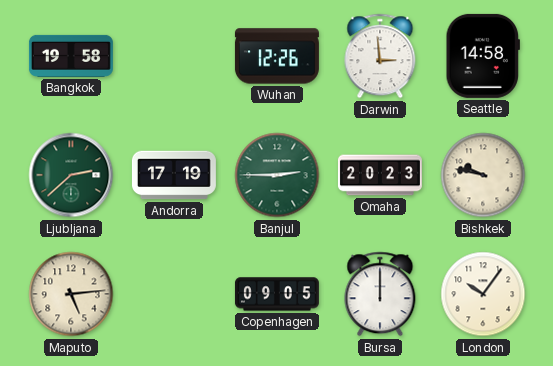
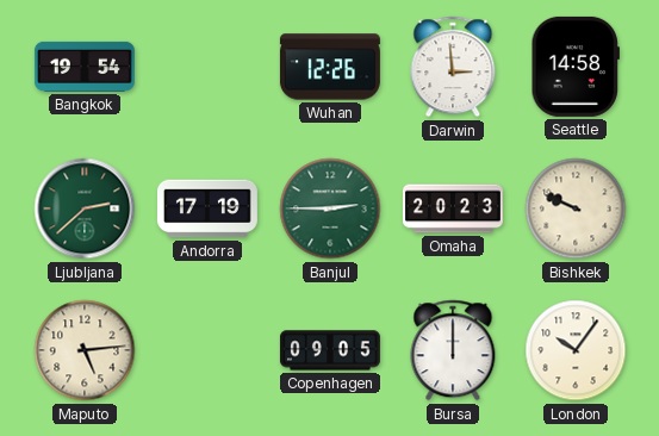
Bangkok: 19:58 -> 19:54 (85, 67)
Bishkek: 9:47 -> 9:49 (576, 208)
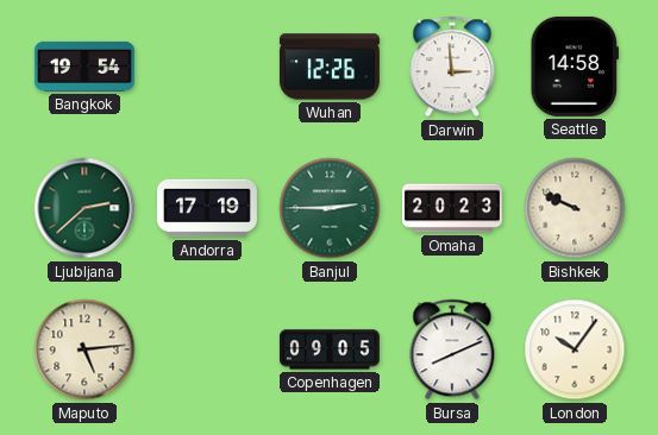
Bursa: 12:00 -> 8:11 (452, 349)
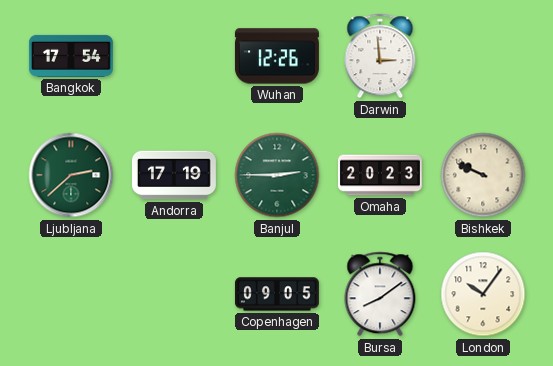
Bangkok: 19:54 -> 17:54 (71, 56)
Seattle: 14:58 -> none (574, 67)
Maputo: 5:14 -> none (84, 349)
Bursa: 8:11 -> 8:09 (380, 294)
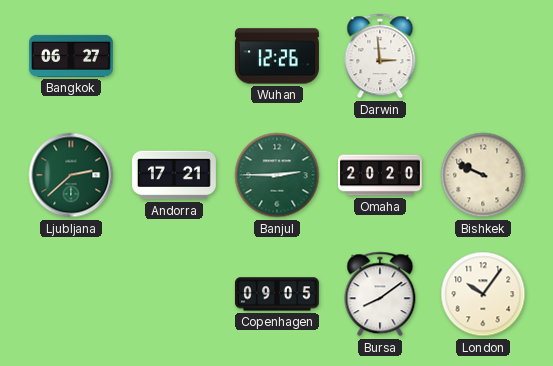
Bangkok: 17:54 -> 06:27 (71, 56)
Andorra: 17:19 -> 17:21 (174, 175)
Omaha: 20:23 -> 20:20 (380, 175)
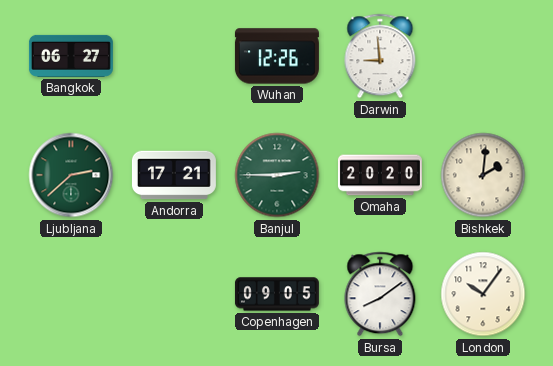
Darwin: 2:59 -> 8:59 (380, 56)
Bishkek: 9:49 -> 2:01 (483, 175)
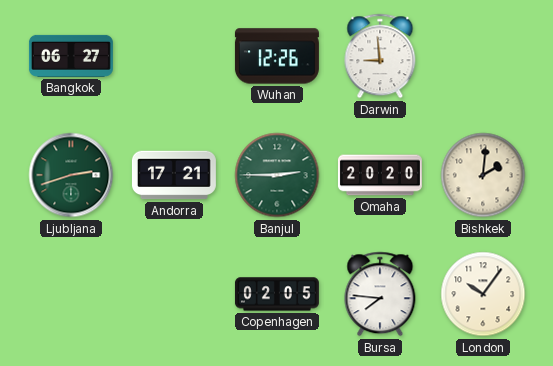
Ljubljana: 2:38 -> 2:42 (71, 175)
Copenhagen: 09:05 -> 02:05 (277, 294)
Bursa: 8:09 -> 7:46 (380, 294)
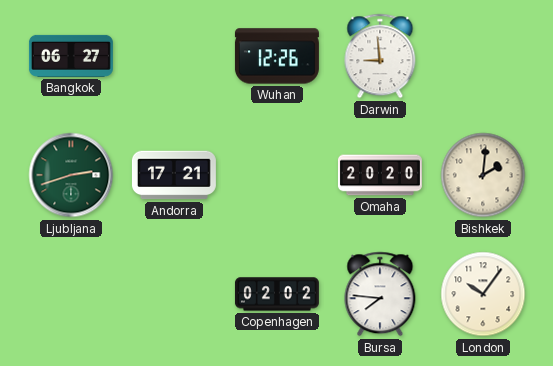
Banjul: 2:45 -> none (277, 175)
Copenhagen: 02:05 -> 02:02 (277, 294)
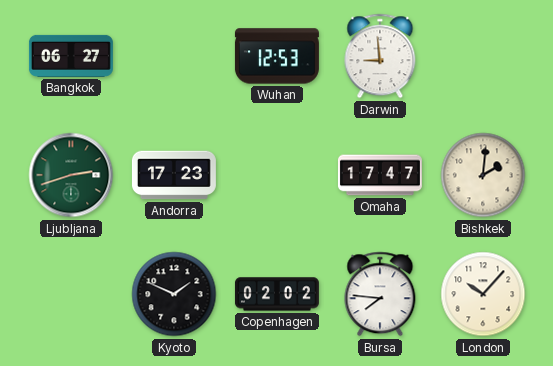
Wuhan: 12:26 -> 12:53 (277, 56)
Andorra: 17:21 -> 17:23 (174, 175)
Omaha: 20:20 -> 17:47 (380, 175)
Kyoto: none -> 1:49 (174, 294)
London: 10:06 -> 10:07 (483, 294)
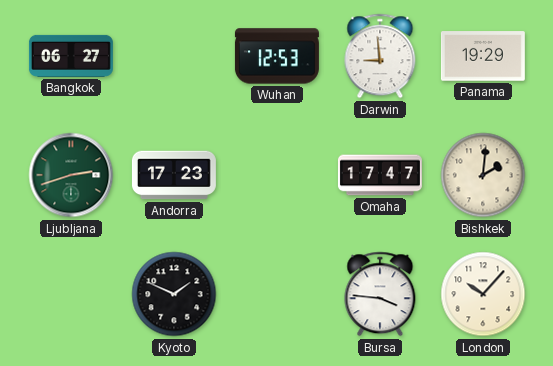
Panama: none -> 19:29 (483, 56)
Copenhagen: 02:02 -> none (277, 294)
Bursa: 7:46 -> 3:46 (380, 294)
